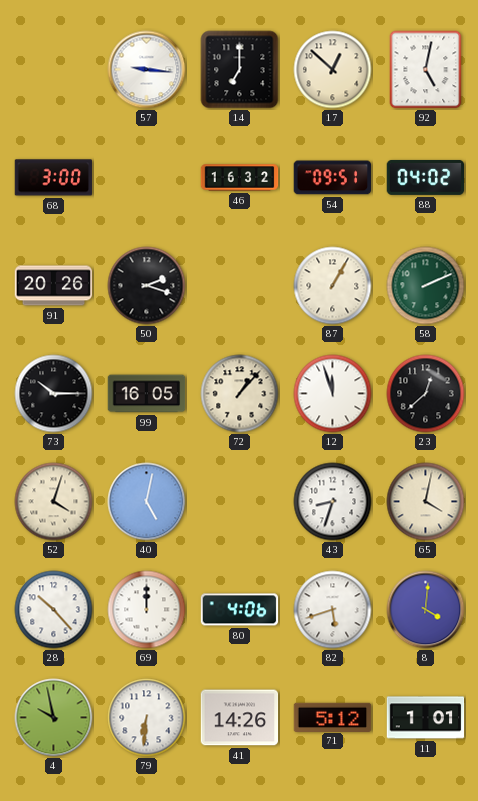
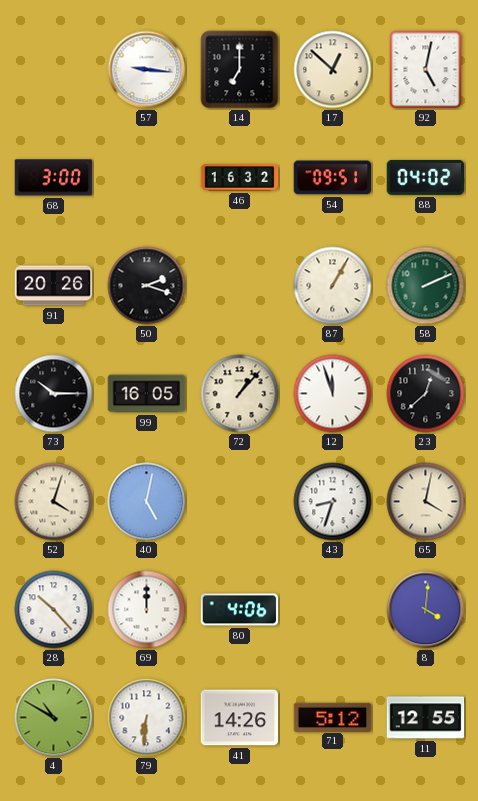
82: 5:42 -> none (333, 610)
4: 9:58 -> 10:50 (54, 718)
11: 1:01 -> 12:55 (426, 718)
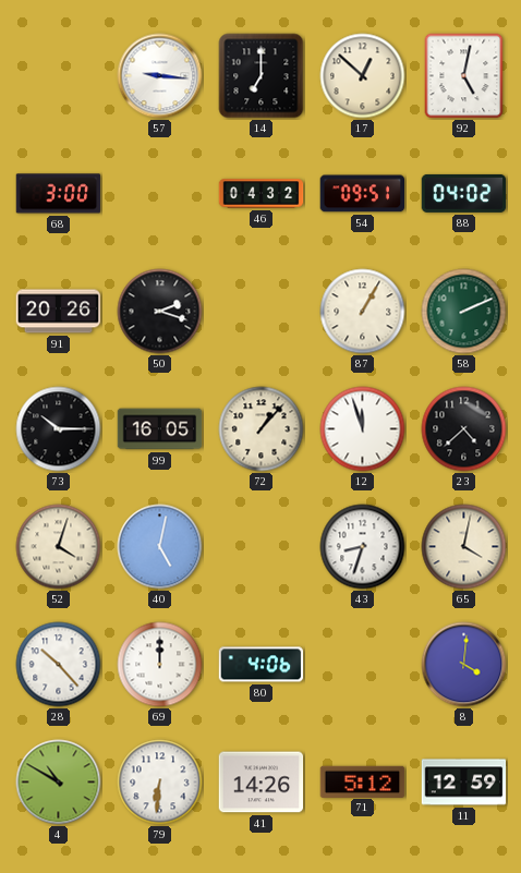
46: 16:32 -> 04:32 (262, 194)
23: 12:38 -> 4:38 (464, 429)
11: 12:55 -> 12:59 (464, 783)
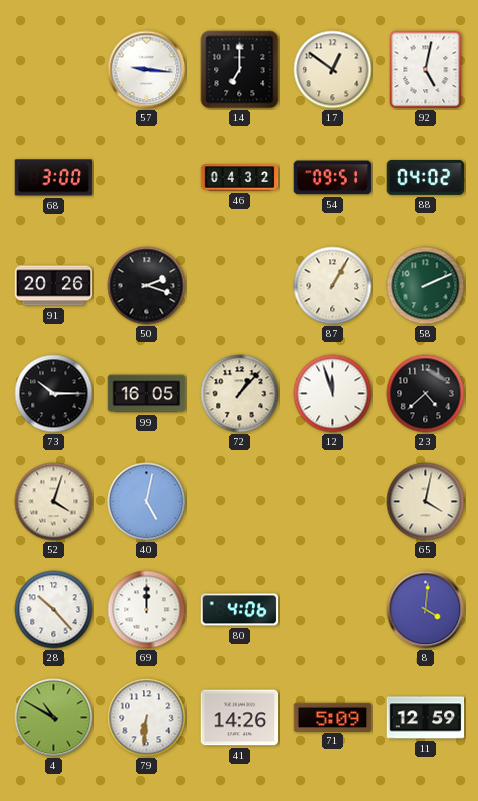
17: 12:52 -> 12:51 (333, 70)
43: 8:33 -> none (363, 547)
71: 5:12 -> 5:09 (333, 717)
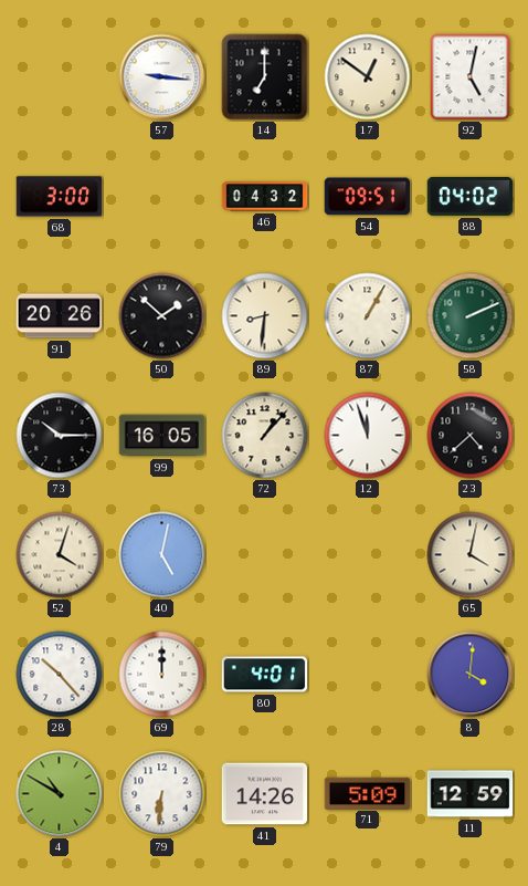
50: 2:18 -> 1:52 (162, 316)
89: none -> 8:31 (265, 316)
80: 4:06 -> 4:01 (265, 675)
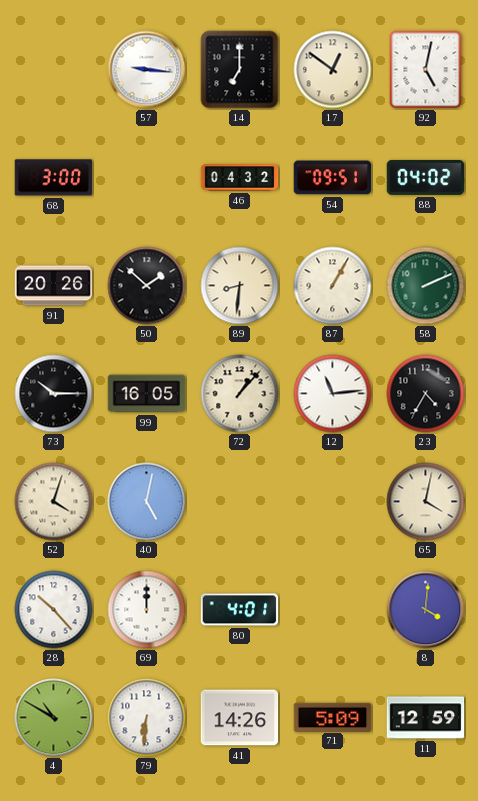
12: 11:57 -> 11:14 (333, 394)
23: 4:38 -> 4:35 (426, 394)
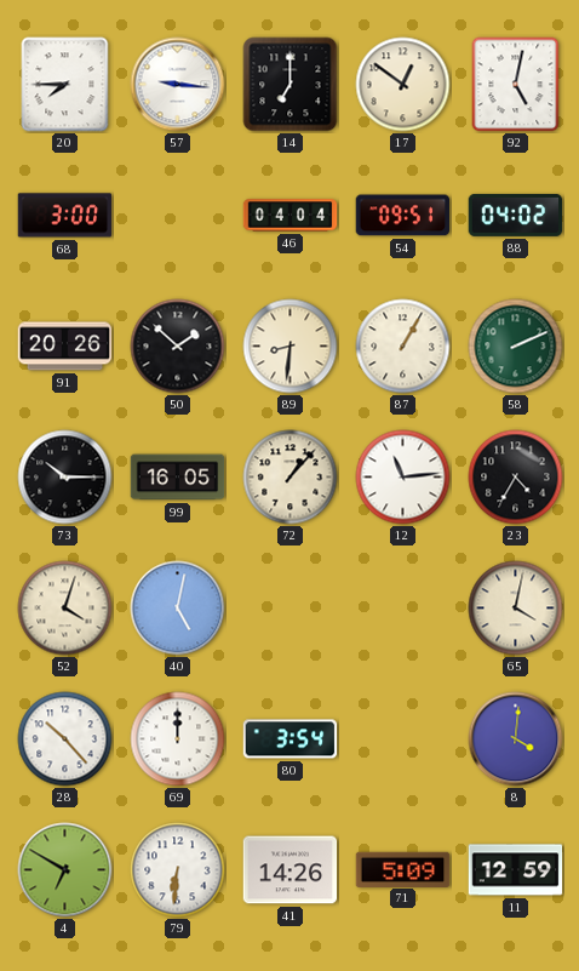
20: none -> 7:45 (65, 85)
46: 04:32 -> 04:04 (291, 216)
80: 4:01 -> 3:54 (291, 739)
4: 10:50 -> 6:50 (65, 870)
